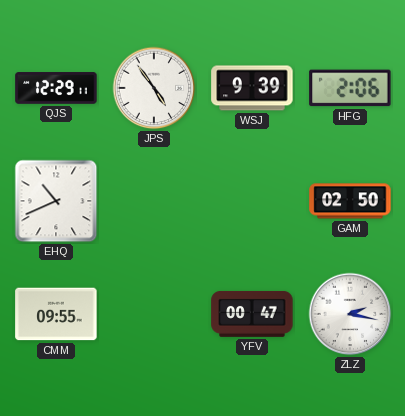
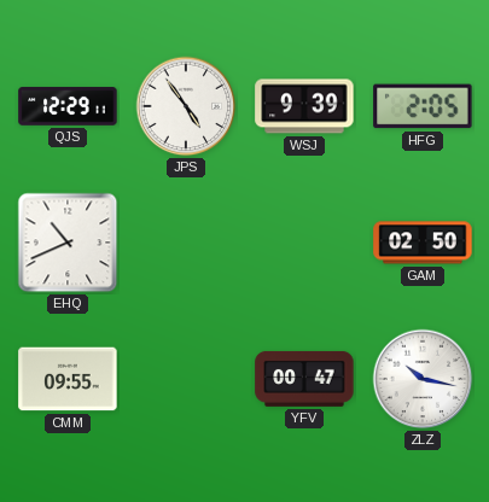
HFG: 2:06 -> 2:05 (423, 106)
ZLZ: 2:17 -> 10:17 (423, 379)
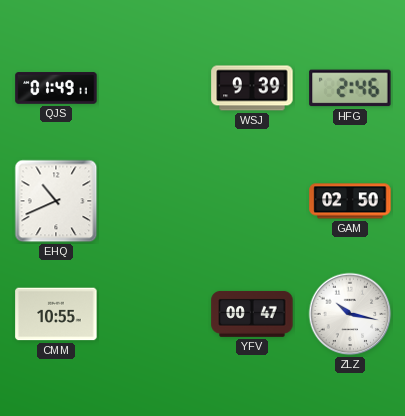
QJS: 12:29 -> 01:49 (56, 88)
JPS: 4:54 -> none (186, 106)
HFG: 2:05 -> 2:46 (350, 88)
CMM: 09:55 -> 10:55 (56, 314)
